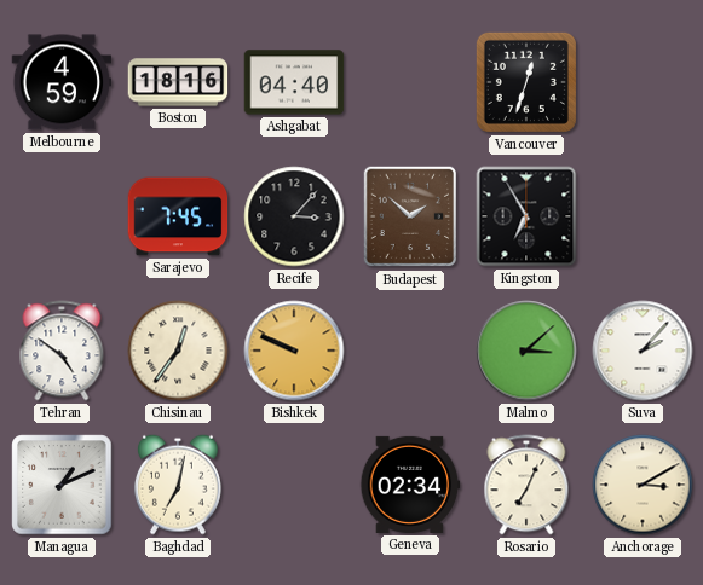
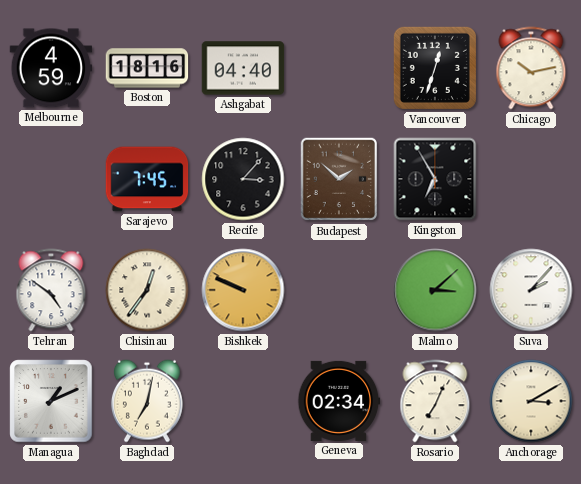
Chicago: none -> 10:13 (531, 68)
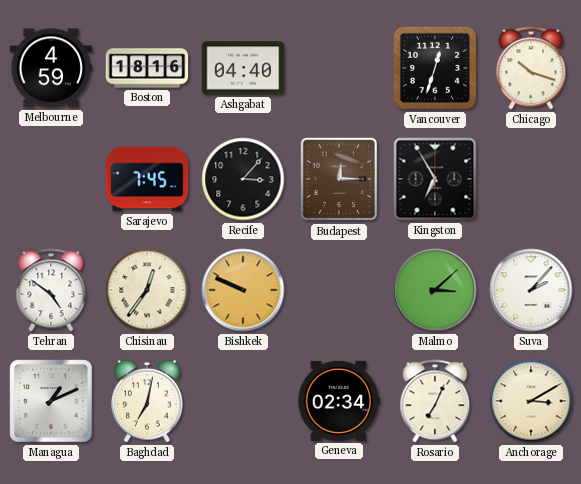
Chicago: 10:13 -> 10:18 (531, 68)
Budapest: 1:52 -> 12:15 (339, 179)
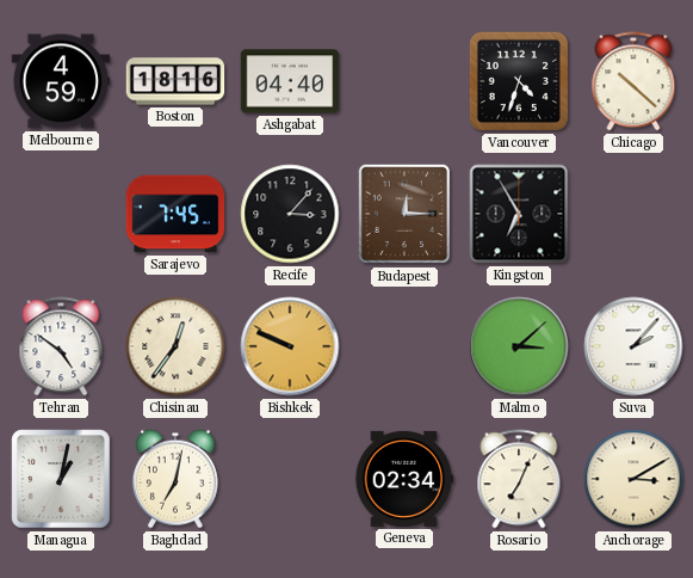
Vancouver: 12:33 -> 4:33 (519, 81)
Chicago: 10:18 -> 10:22 (633, 81)
Managua: 1:11 -> 1:02 (61, 479)
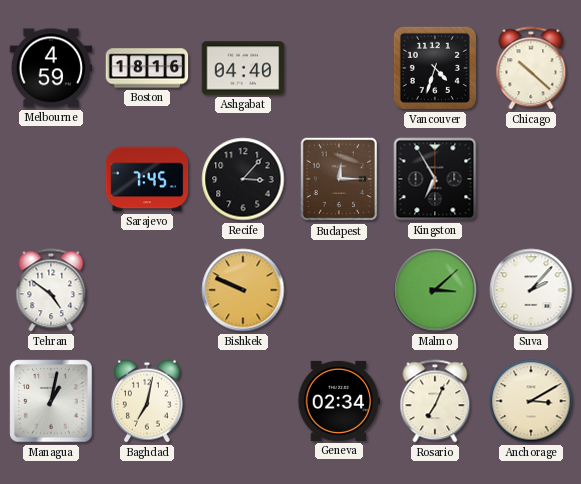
Chisinau: 12:36 -> none (175, 346)
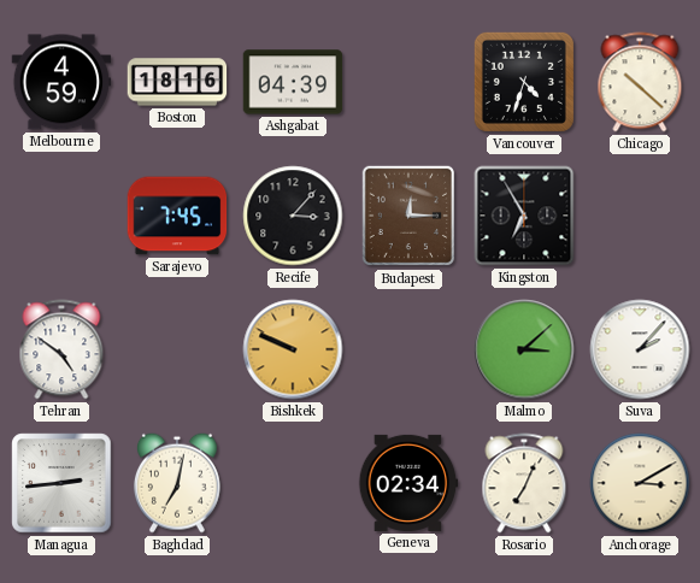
Ashgabat: 04:40 -> 04:39 (293, 82)
Managua: 1:02 -> 2:44 (61, 483)
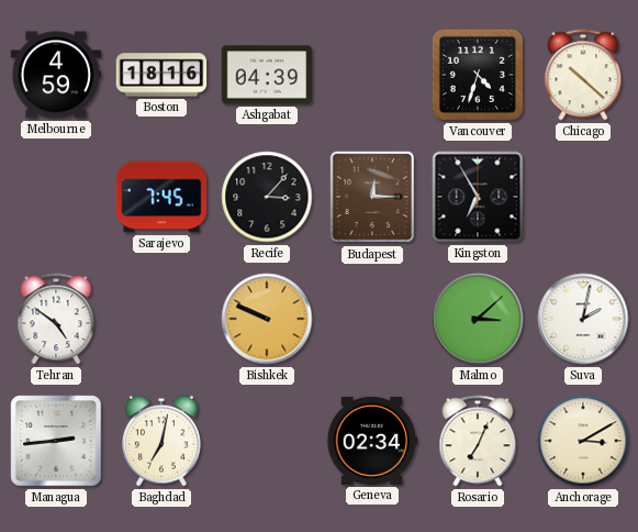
Suva: 2:07 -> 2:02 (583, 319)
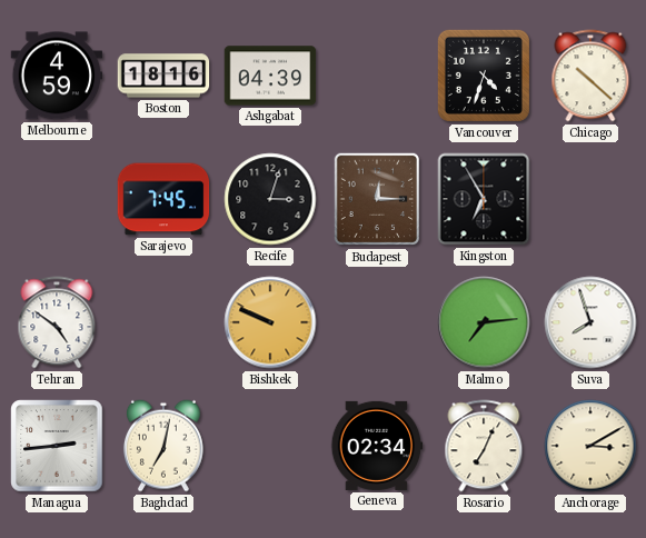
Recife: 3:07 -> 3:03 (270, 199)
Malmo: 3:08 -> 7:14 (484, 322)
Suva: 2:02 -> 7:57 (590, 322)
